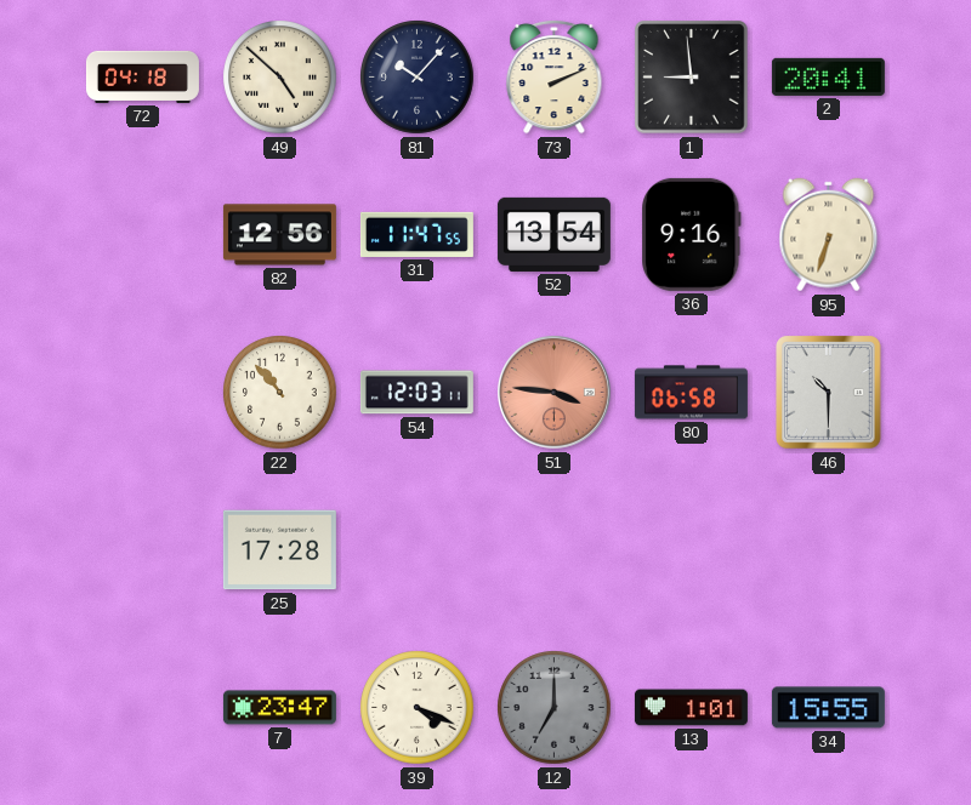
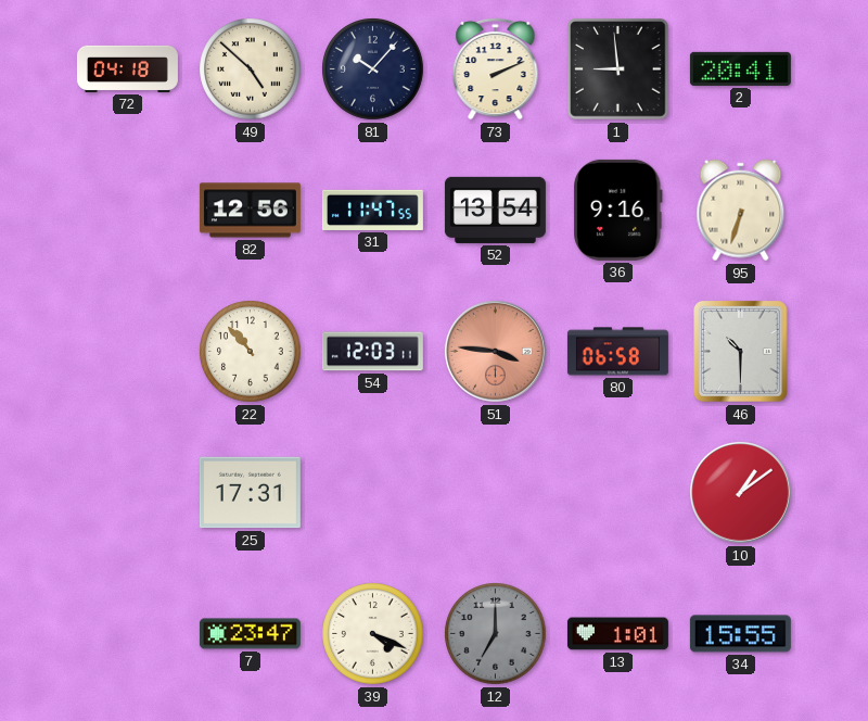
25: 17:28 -> 17:31 (250, 493)
10: none -> 1:09 (741, 493)
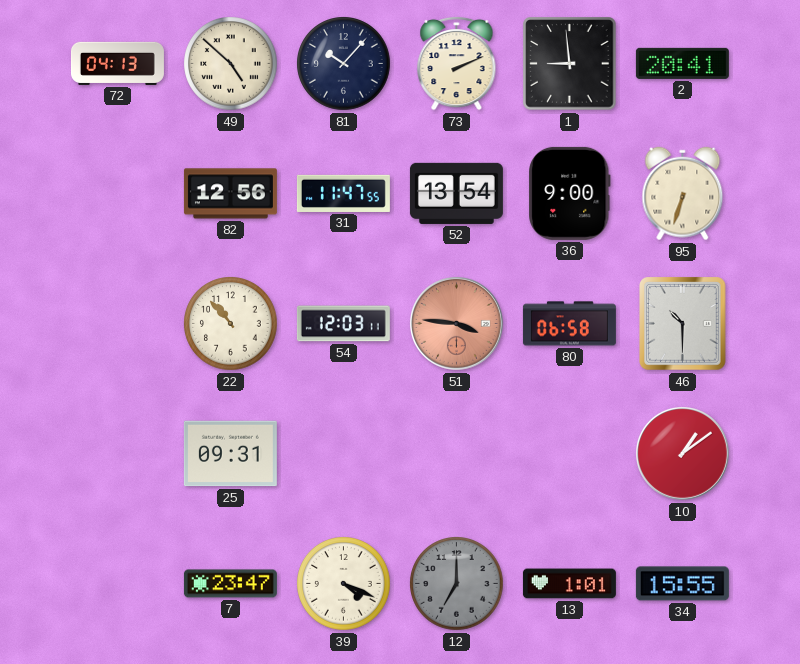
72: 04:18 -> 04:13 (117, 63)
36: 9:16 -> 9:00 (570, 193)
25: 17:31 -> 09:31 (230, 454)
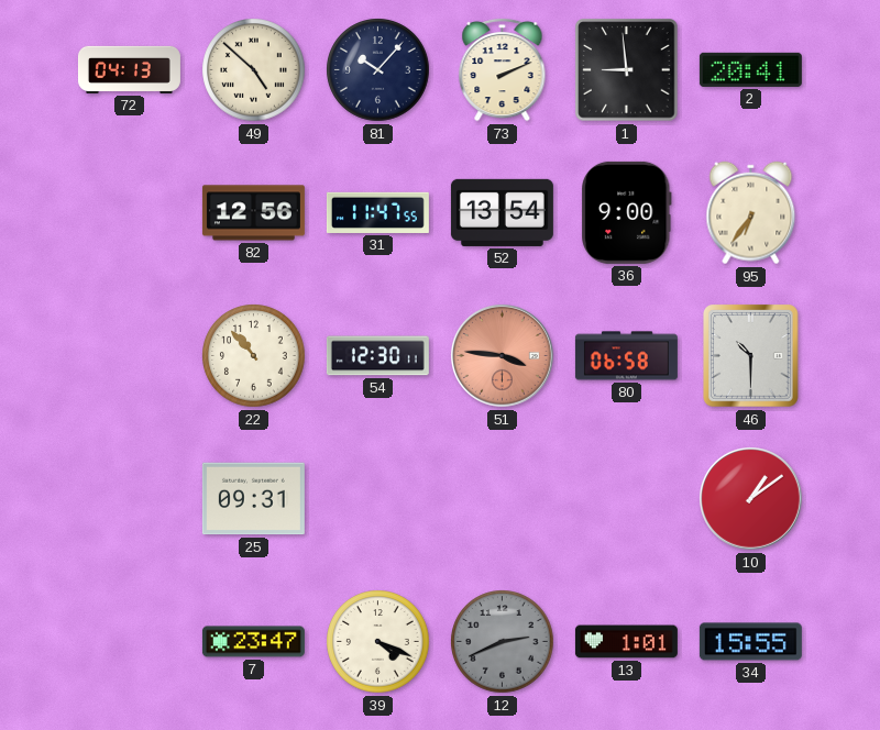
95: 6:33 -> 6:36 (751, 213)
54: 12:03 -> 12:30 (377, 356)
12: 7:00 -> 2:41 (503, 642)
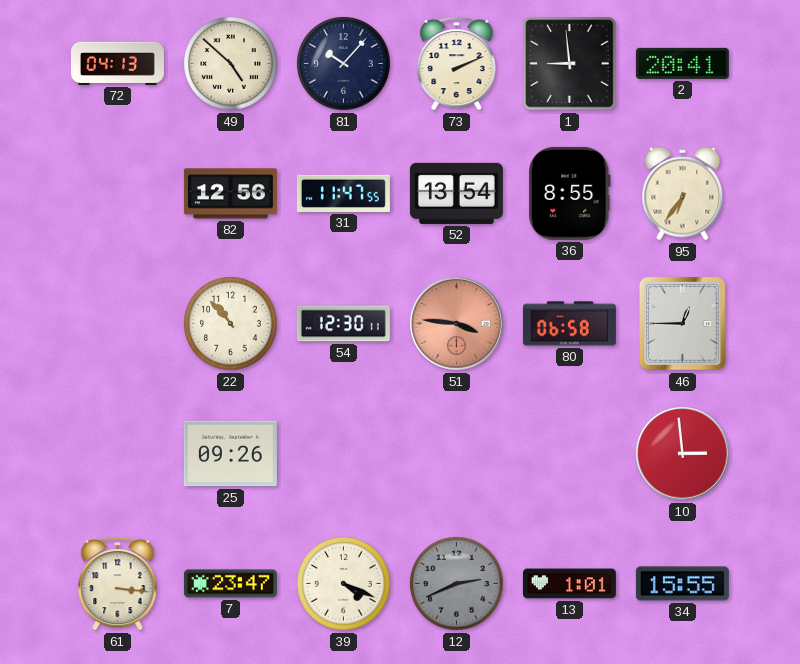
36: 9:00 -> 8:55 (570, 193)
46: 10:30 -> 12:45 (683, 324)
25: 09:31 -> 09:26 (230, 454)
10: 1:09 -> 2:59 (683, 454)
61: none -> 3:16 (118, 583)
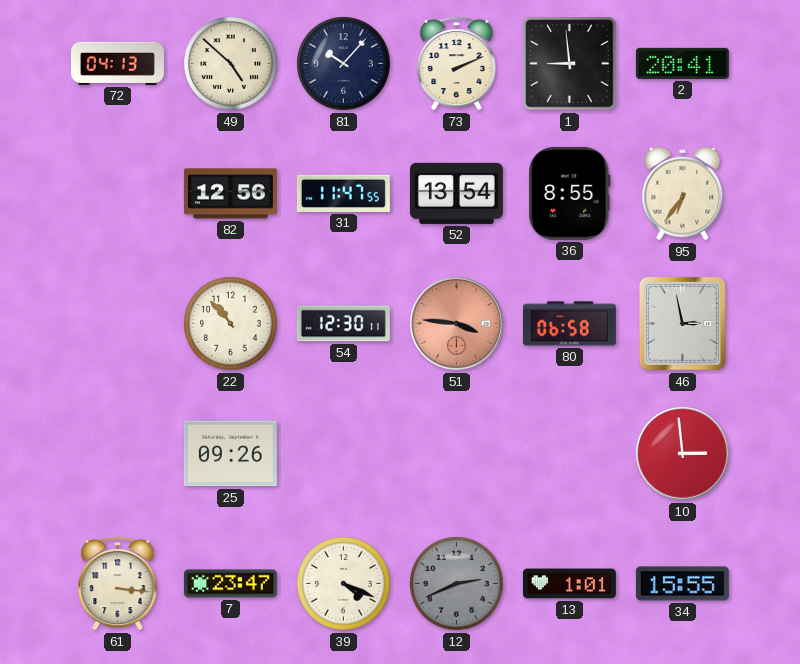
46: 12:45 -> 2:58 (683, 324)
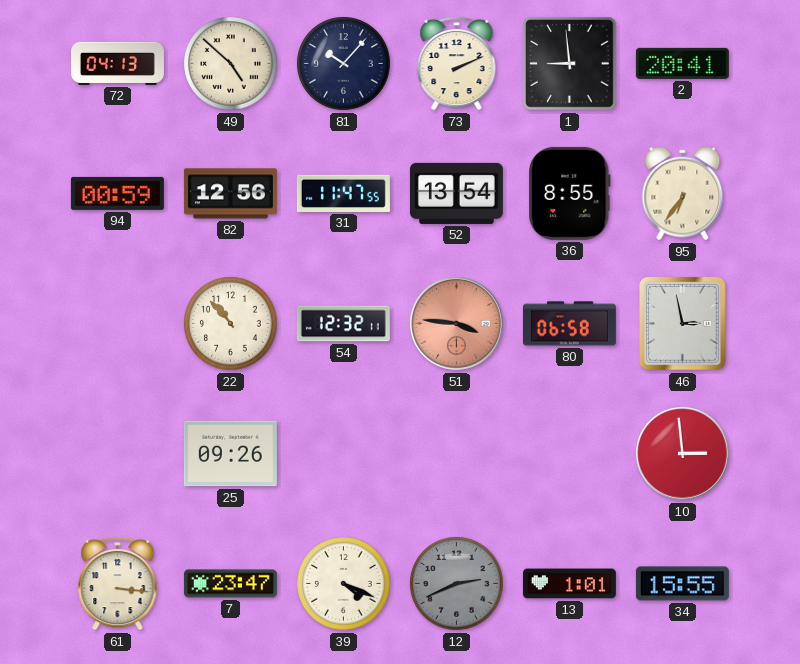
94: none -> 00:59 (117, 193)
54: 12:30 -> 12:32 (343, 324)
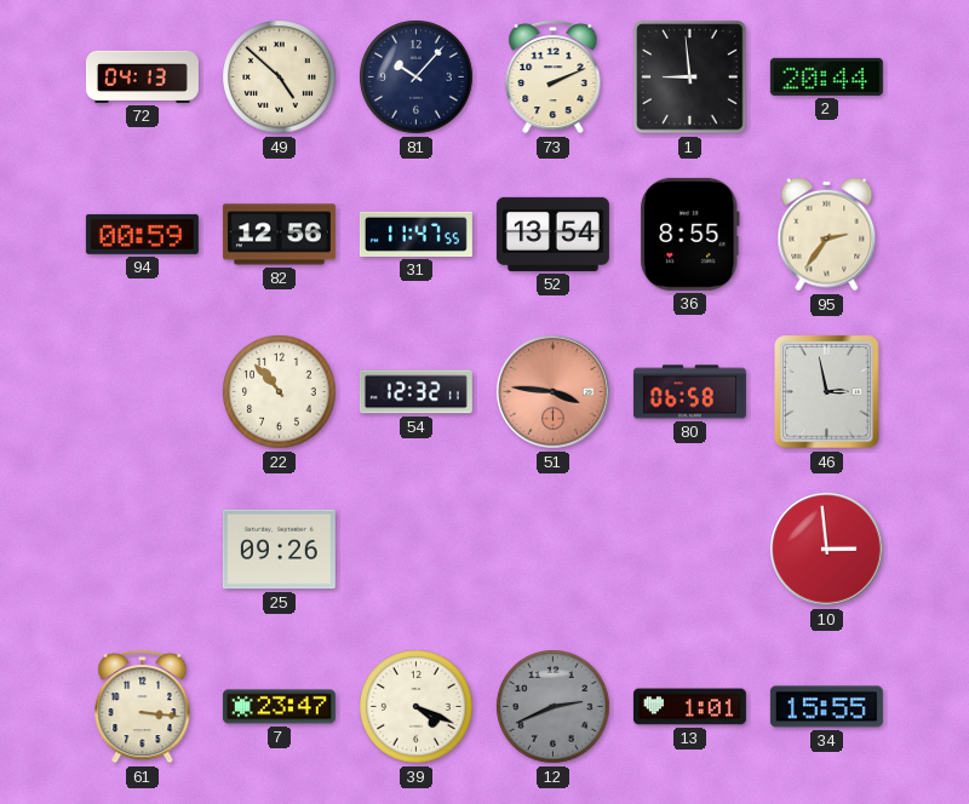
2: 20:41 -> 20:44 (826, 76)
95: 6:36 -> 2:36 (827, 235)
